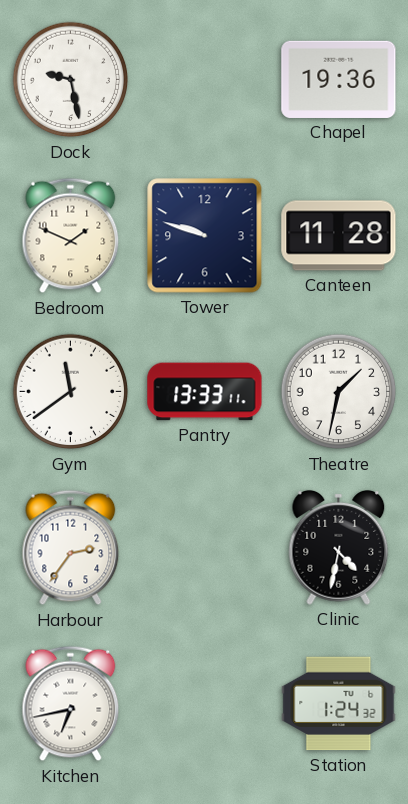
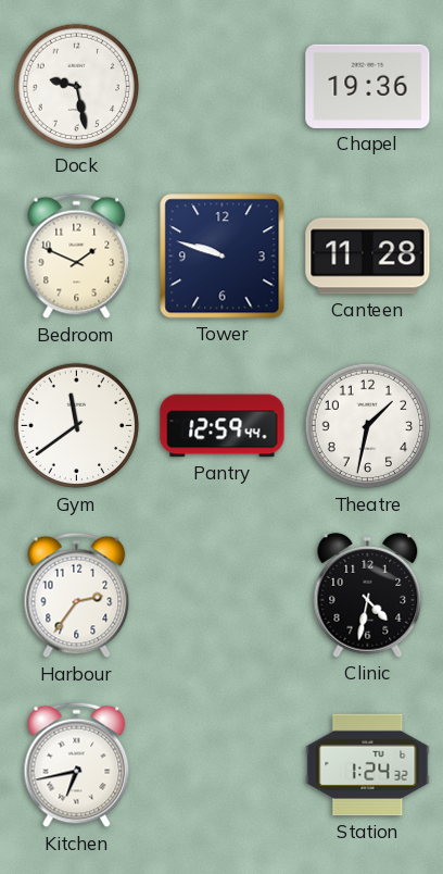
Pantry: 13:33 -> 12:59 (223, 426)
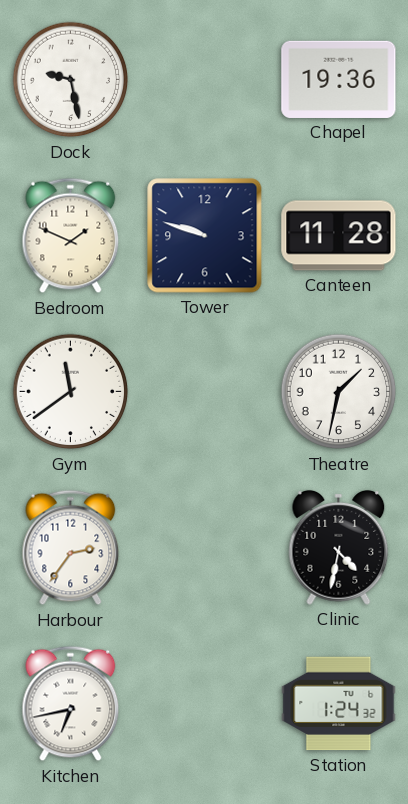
Pantry: 12:59 -> none (223, 426)
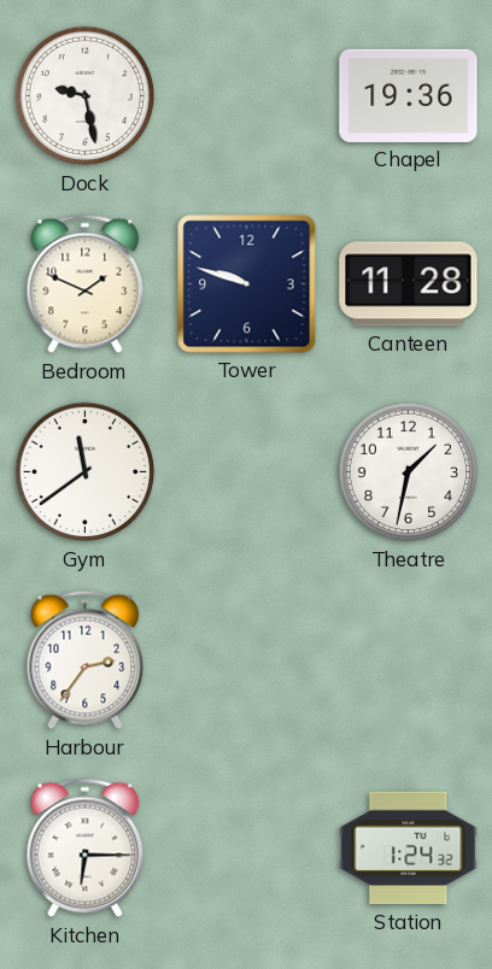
Clinic: 4:32 -> none (339, 547)
Kitchen: 6:43 -> 6:15 (86, 848)
